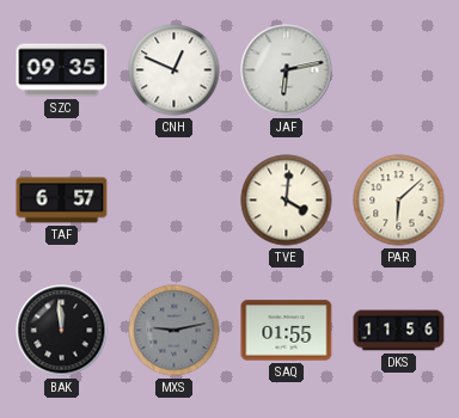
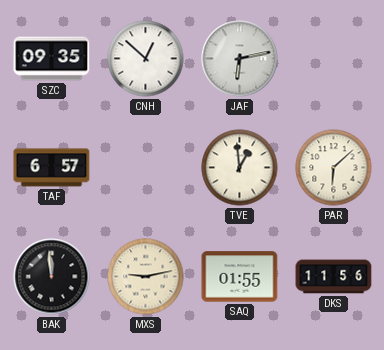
CNH: 12:49 -> 12:52 (146, 59)
TVE: 4:01 -> 12:59 (240, 168)
MXS dial: grey -> cream (146, 277)
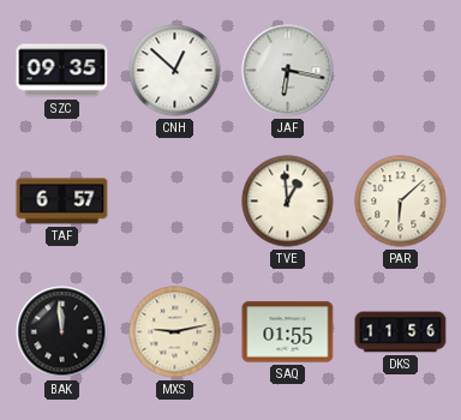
JAF: 6:13 -> 6:17 (288, 71)
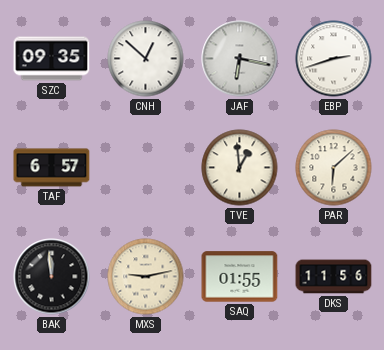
EBP: none -> 2:42 (334, 59)
